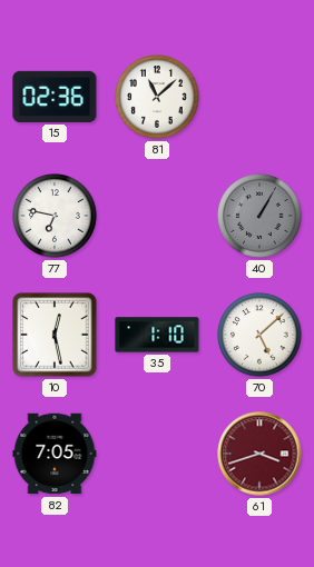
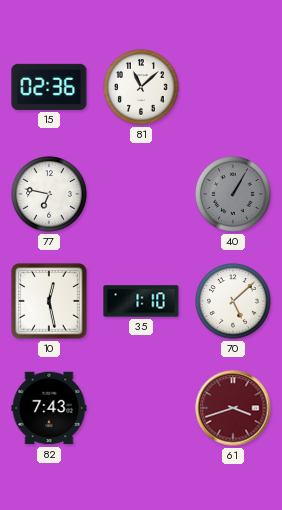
82: 7:05 -> 7:43 (49, 408)
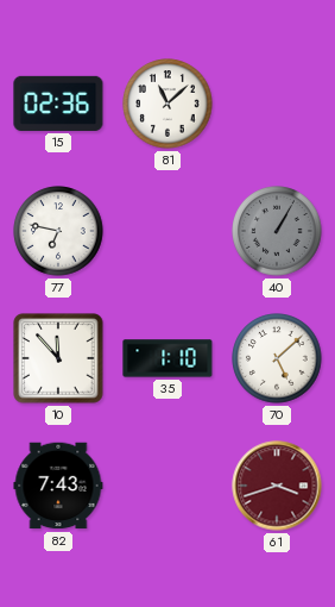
10: 12:28 -> 11:53 (58, 358)
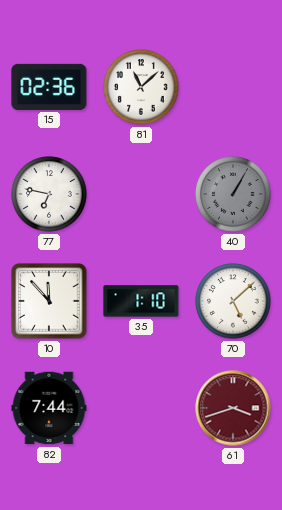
82: 7:43 -> 7:44 (49, 408)
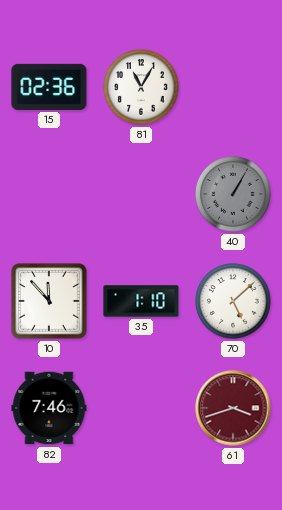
81: 11:08 -> 11:05 (141, 87)
77: 6:47 -> none (49, 194)
82: 7:44 -> 7:46 (49, 408)
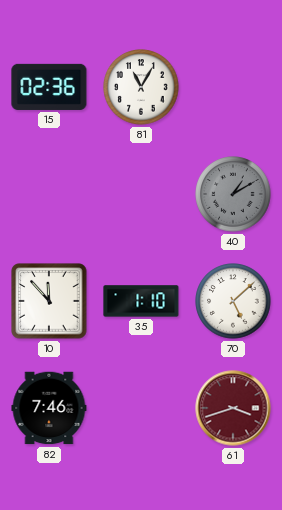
40: 1:05 -> 1:10 (233, 194)
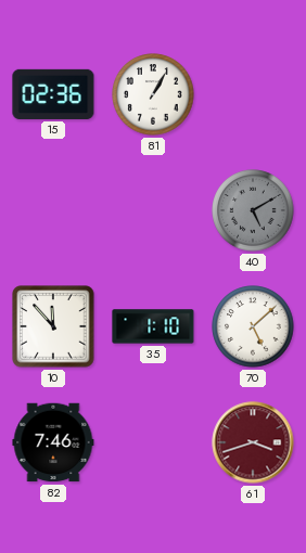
81: 11:05 -> 1:05 (153, 94)
40: 1:10 -> 5:10 (253, 210)
